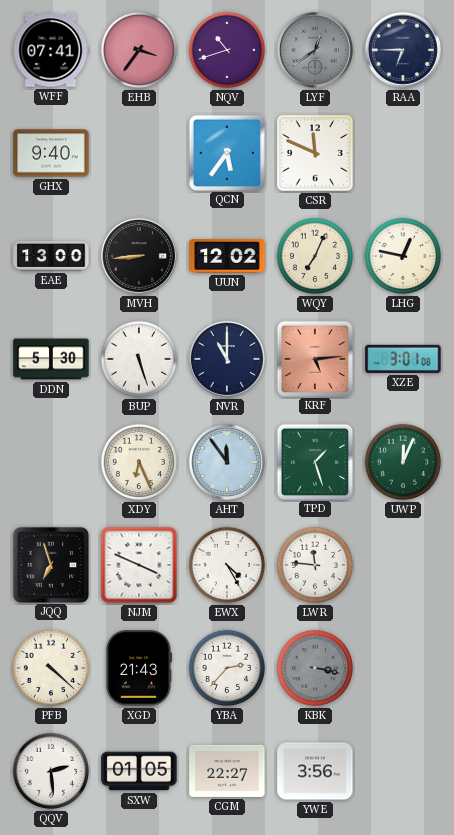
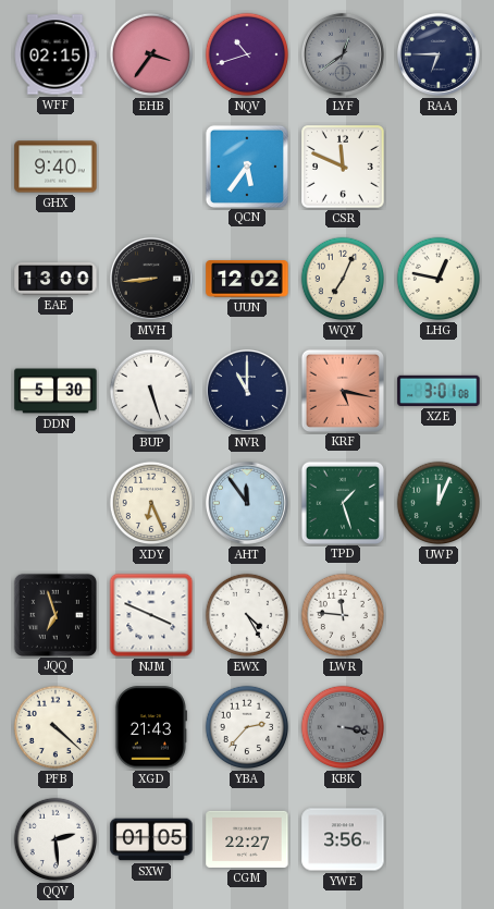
WFF: 07:41 -> 02:15 (55, 54)
KRF: 5:14 -> 5:17 (342, 390)
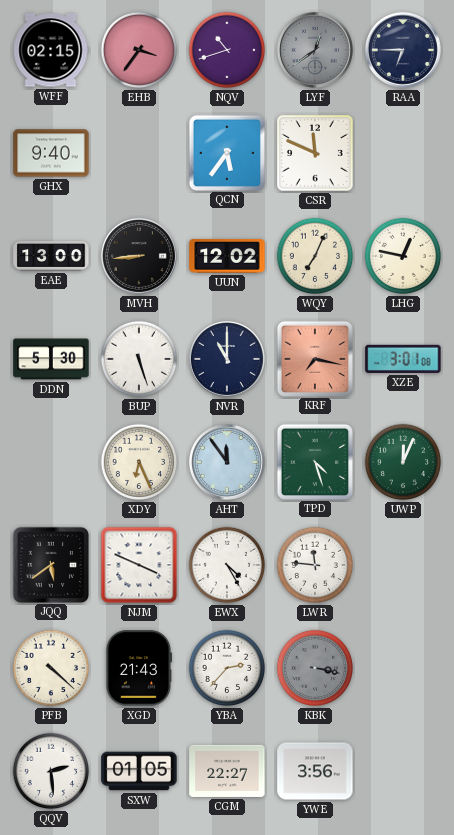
KRF: 5:17 -> 7:17 (314, 358)
TPD: 1:27 -> 4:27 (314, 461)
JQQ: 6:57 -> 5:39 (50, 564)
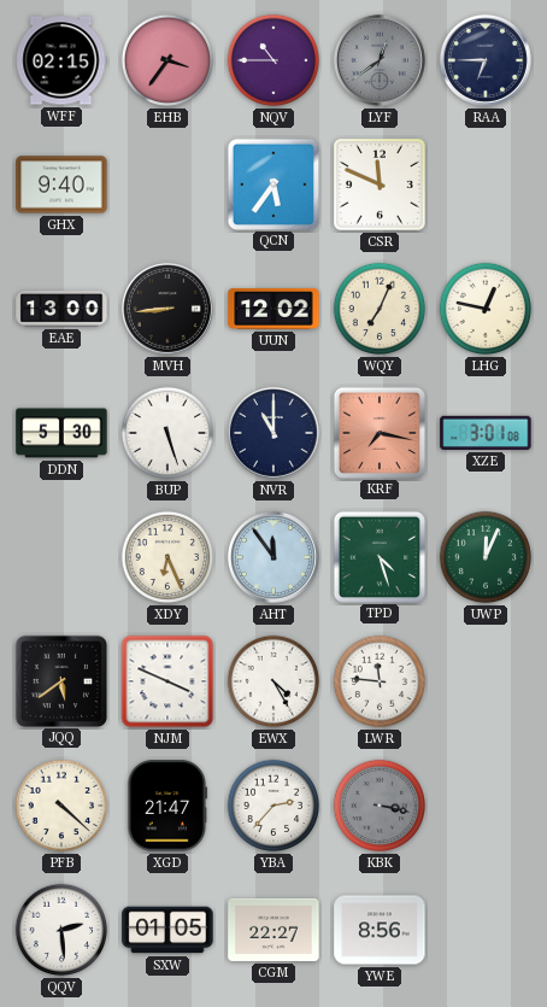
NQV: 10:42 -> 10:45 (273, 60)
XGD: 21:43 -> 21:47 (166, 806)
YWE: 3:56 -> 8:56 (380, 930)
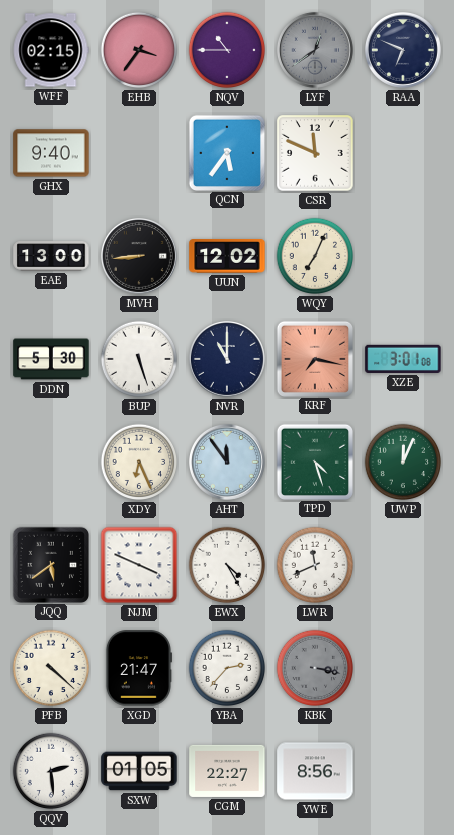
RAA: 6:45 -> 6:49 (403, 50)
LHG: 12:47 -> none (486, 309)
LWR: 11:46 -> 11:41 (315, 565)
